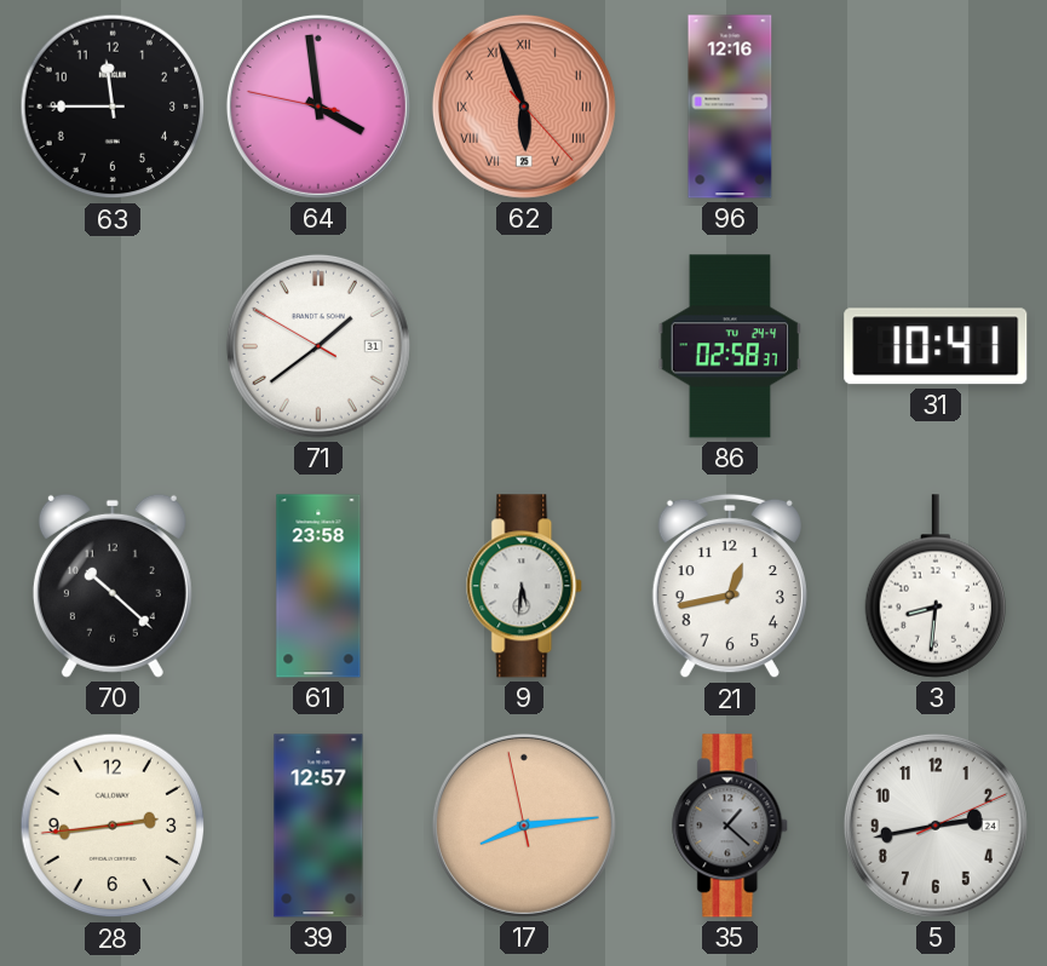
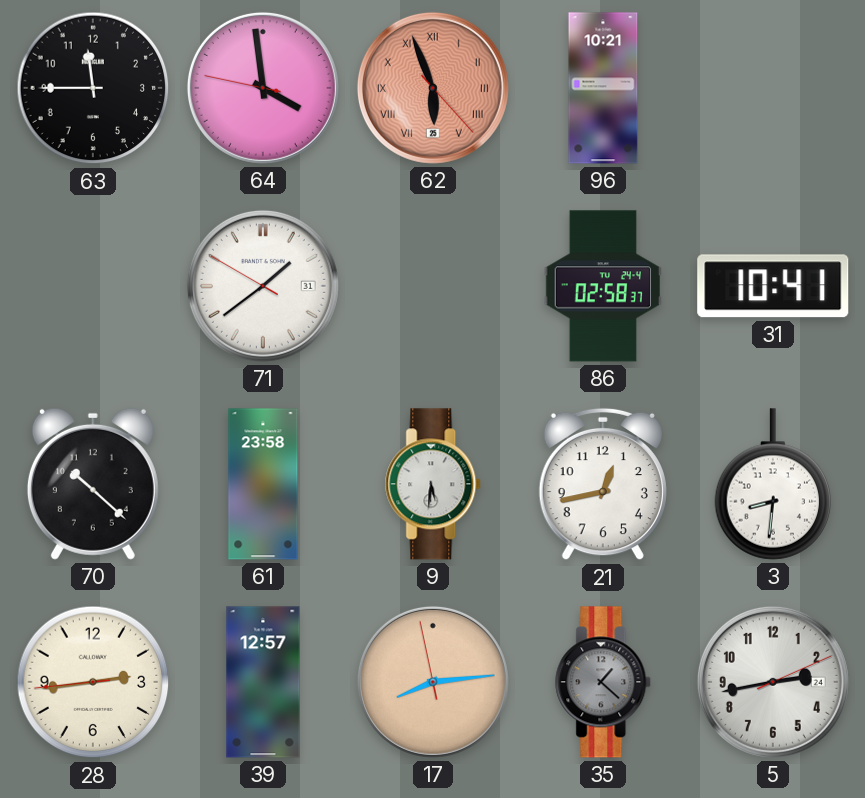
96: 12:16 -> 10:21 (603, 88)
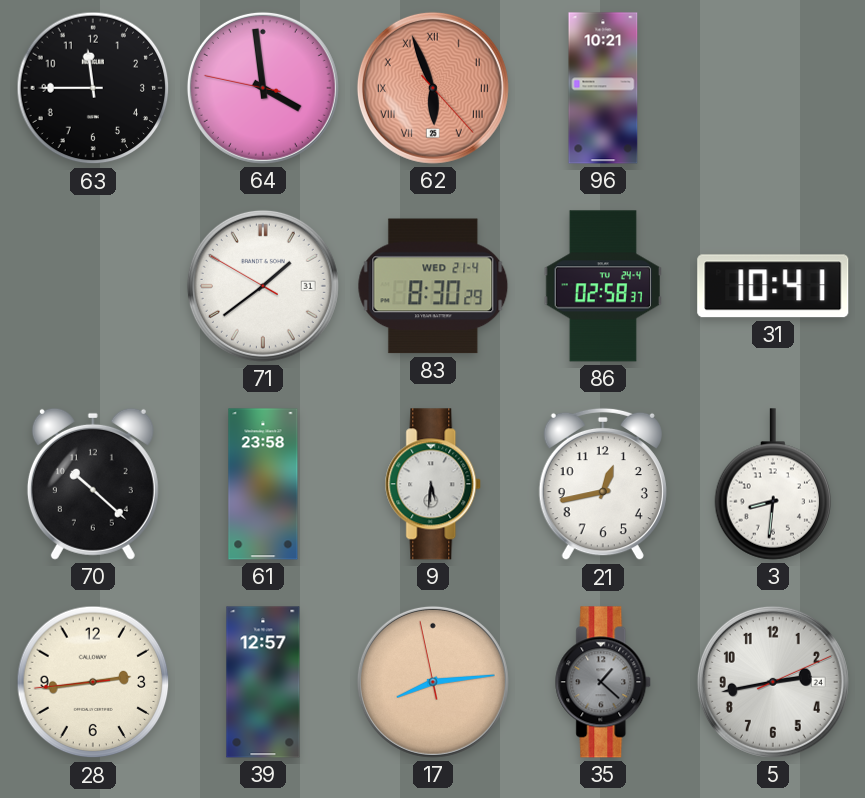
83: none -> 8:30 (433, 286)
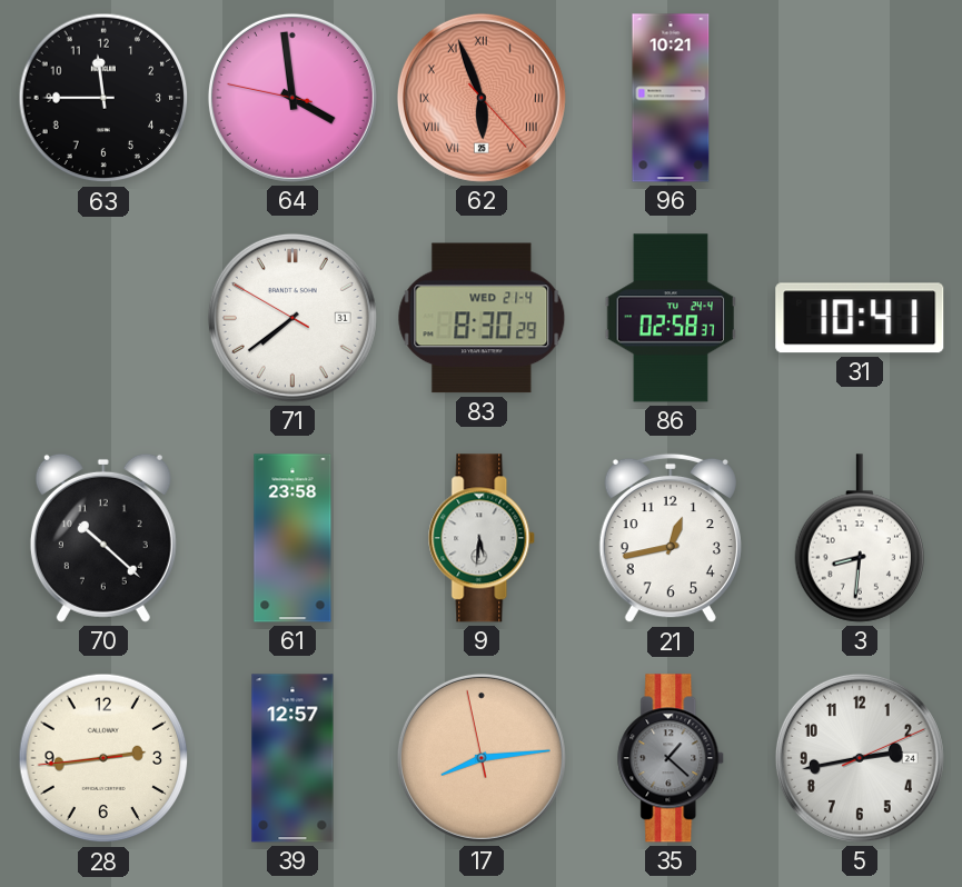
71: 1:38 -> 7:38 (292, 318)
